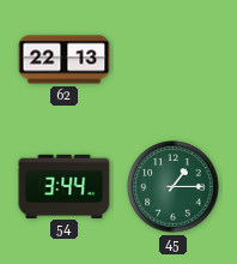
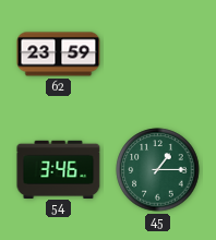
62: 22:13 -> 23:59 (59, 55)
54: 3:44 -> 3:46 (59, 169)
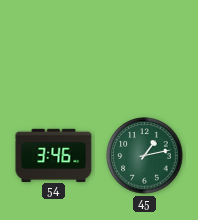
62: 23:59 -> none (59, 55)
45: 1:15 -> 1:13 (145, 156)
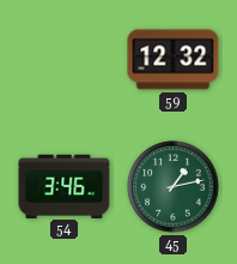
59: none -> 12:32 (174, 60)
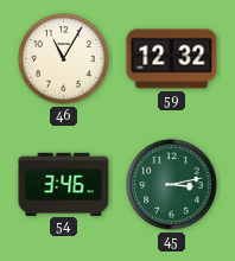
46: none -> 11:05 (64, 59)
45: 1:13 -> 3:13 (172, 185)
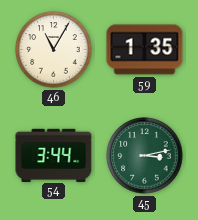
59: 12:32 -> 1:35 (145, 50)
54: 3:46 -> 3:44 (54, 155)
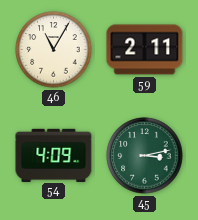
59: 1:35 -> 2:11 (145, 50)
54: 3:44 -> 4:09 (54, 155)
